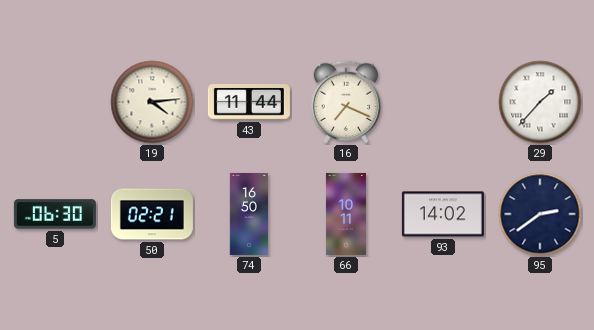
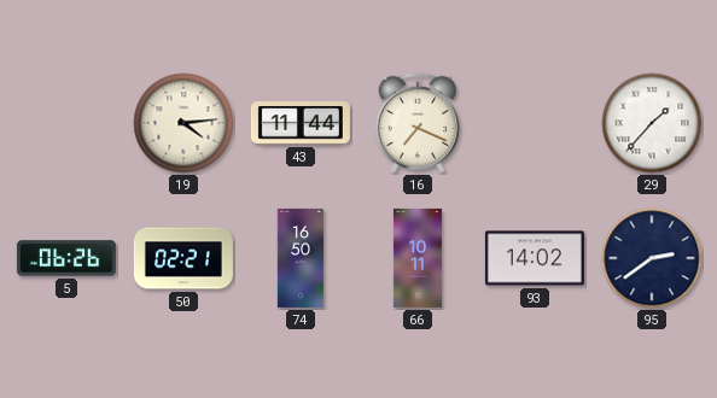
5: 06:30 -> 06:26 (66, 258)
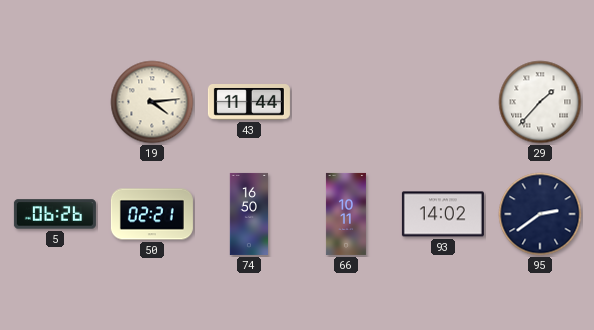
16: 7:19 -> none (418, 123)
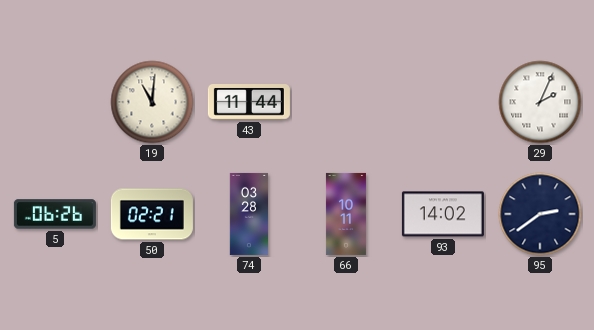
19: 4:14 -> 11:01 (152, 102)
29: 1:37 -> 2:04 (540, 102)
74: 16:50 -> 03:28 (249, 214)
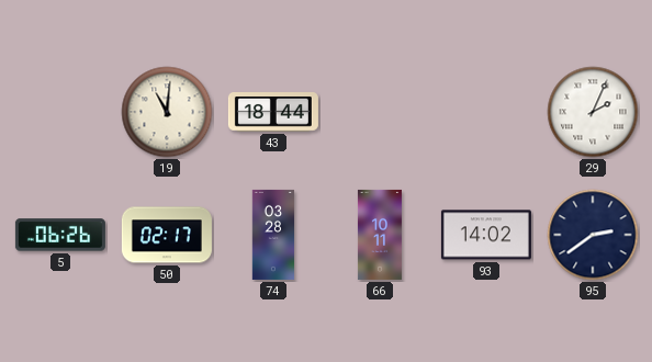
43: 11:44 -> 18:44 (273, 113)
50: 02:21 -> 02:17 (167, 235)
